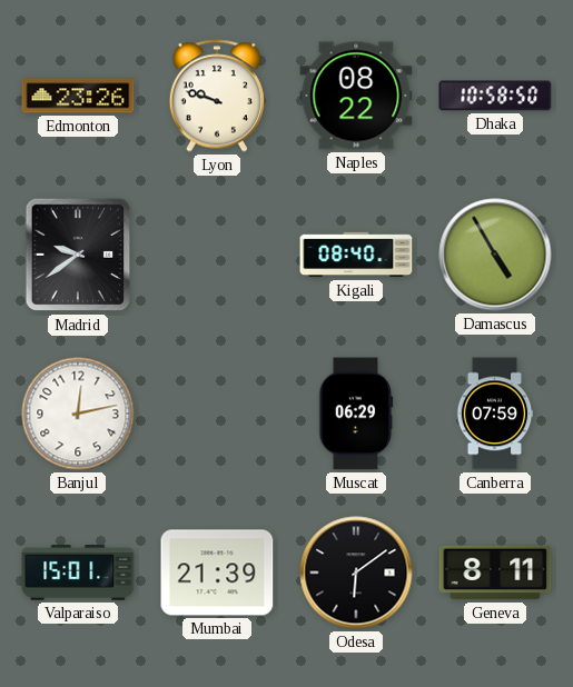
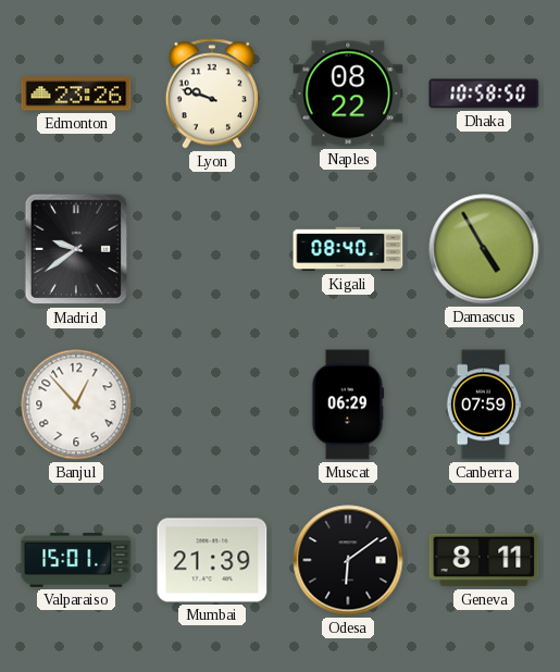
Banjul: 12:13 -> 12:53 (76, 405)
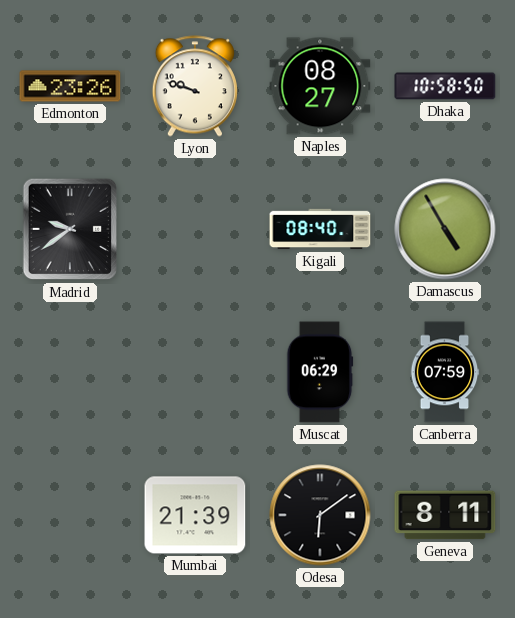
Naples: 08:22 -> 08:27 (320, 86)
Banjul: 12:53 -> none (76, 405)
Valparaiso: 15:01 -> none (76, 560)
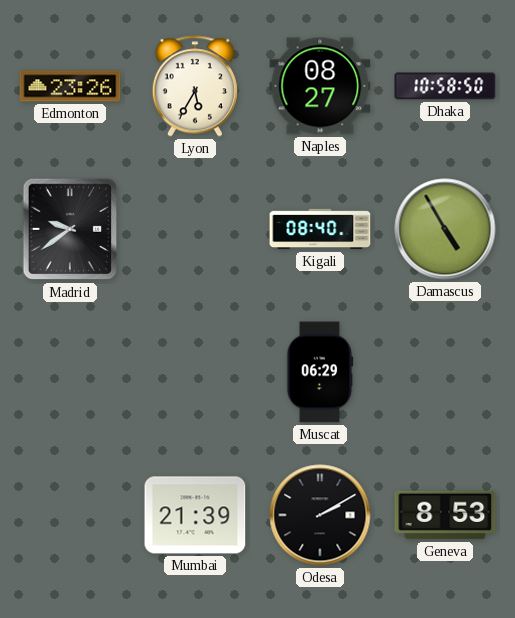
Lyon: 9:48 -> 5:35 (195, 86)
Canberra: 07:59 -> none (445, 372)
Odesa: 6:09 -> 2:10 (320, 515)
Geneva: 8:11 -> 8:53 (445, 515)
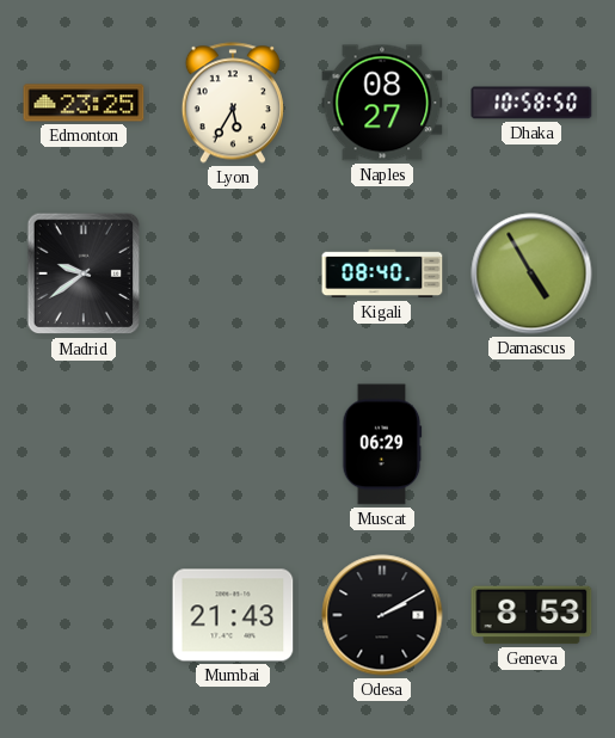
Edmonton: 23:26 -> 23:25 (84, 103)
Mumbai: 21:39 -> 21:43 (233, 615)
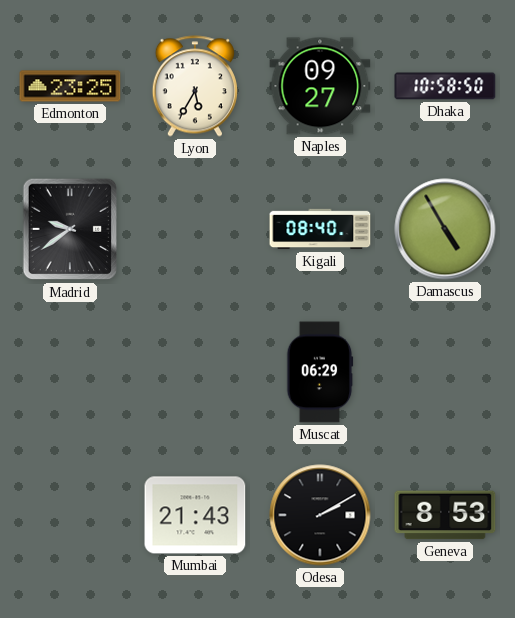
Naples: 08:27 -> 09:27 (320, 86)
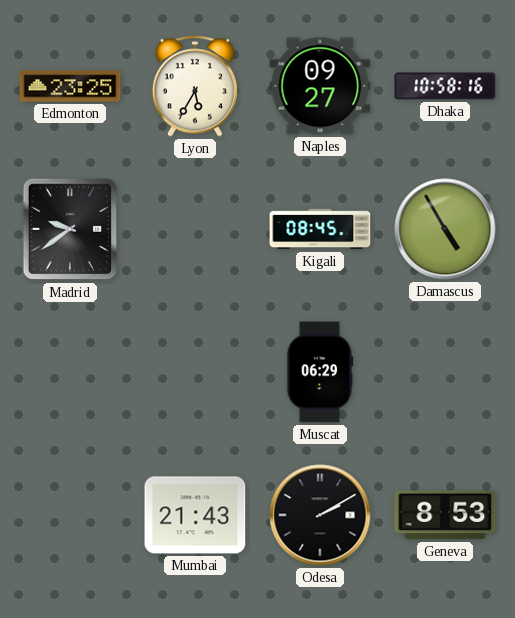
Dhaka: 10:58:50 -> 10:58:16 (445, 86)
Kigali: 08:40 -> 08:45 (320, 229)
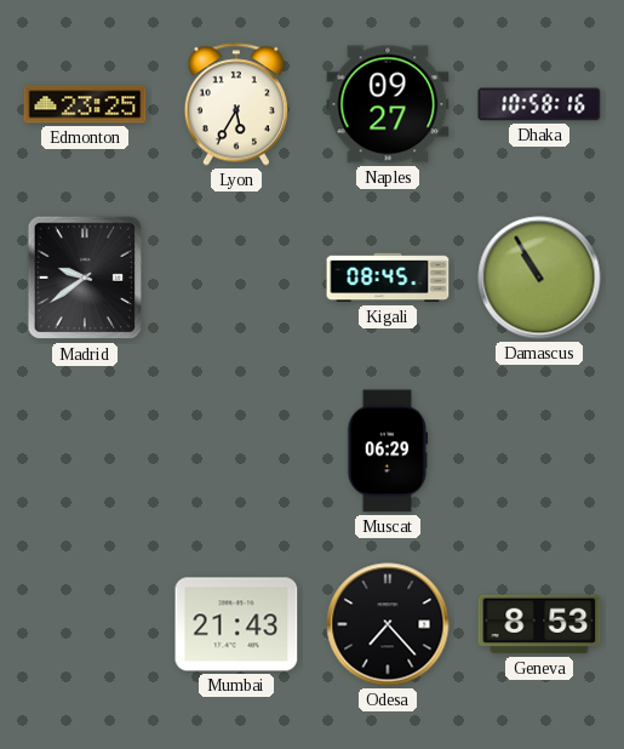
Damascus: 4:55 -> 10:55 (539, 278)
Odesa: 2:10 -> 7:23 (388, 624)
